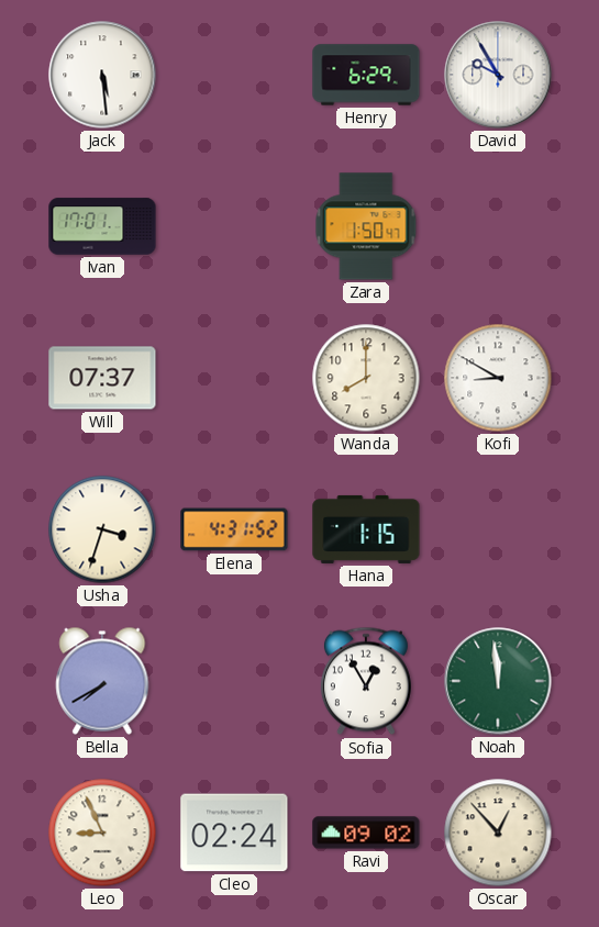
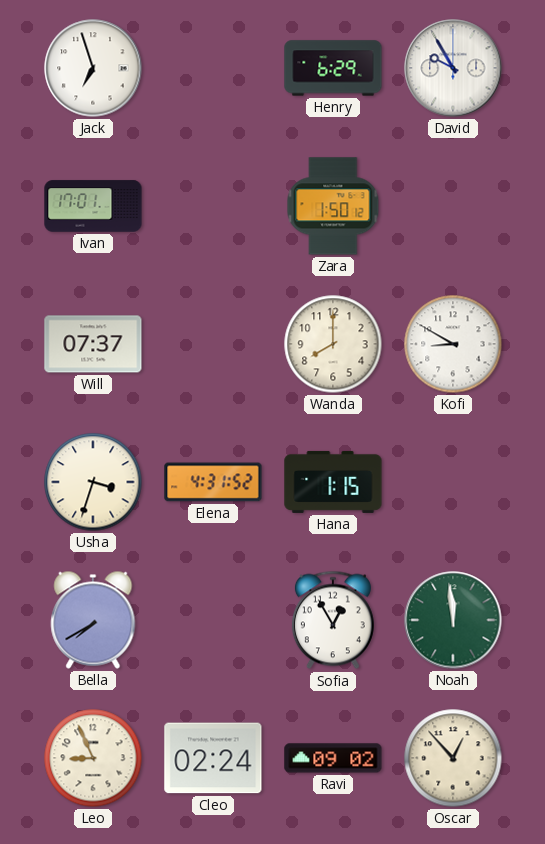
Jack: 5:29 -> 6:57 (93, 68)
Zara: 1:50:47 -> 1:50:12 (333, 206)
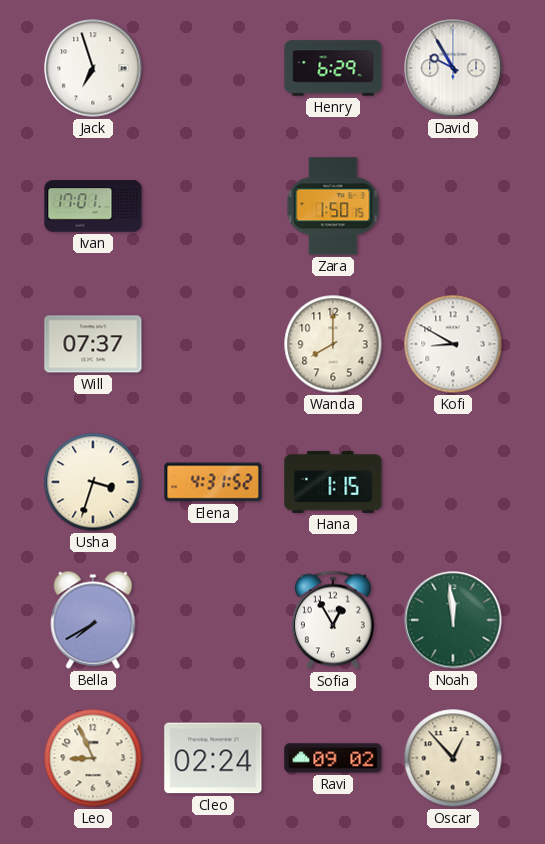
Zara: 1:50:12 -> 1:50:15 (333, 206)
